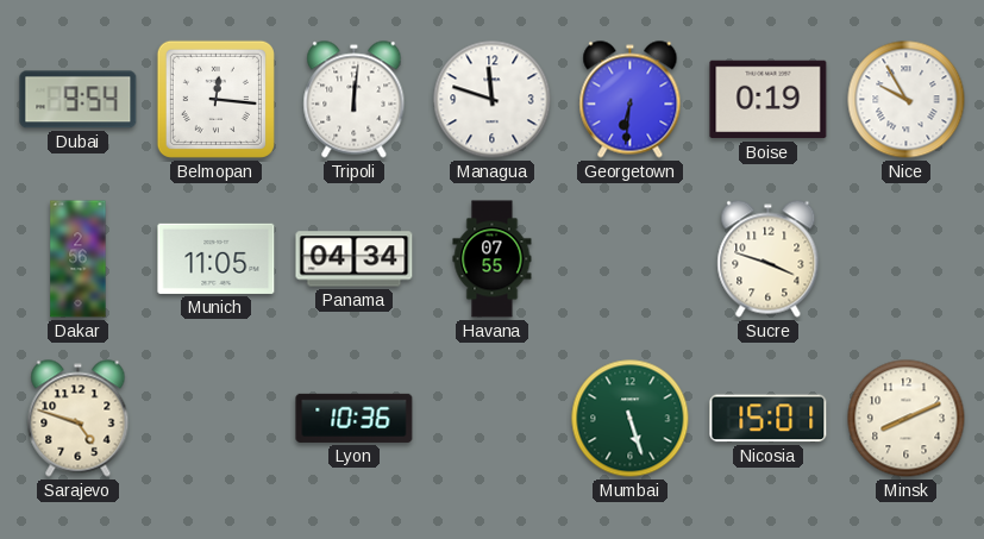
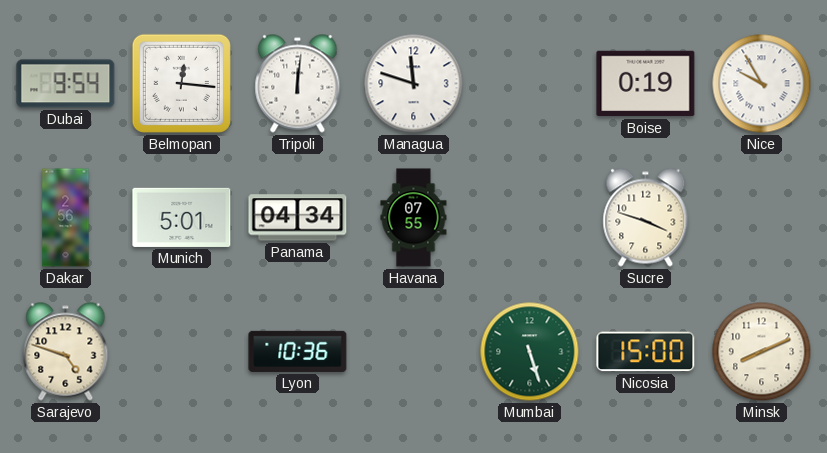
Georgetown: 6:31 -> none (631, 100)
Munich: 11:05 -> 5:01 (182, 217)
Nicosia: 15:01 -> 15:00 (646, 352)
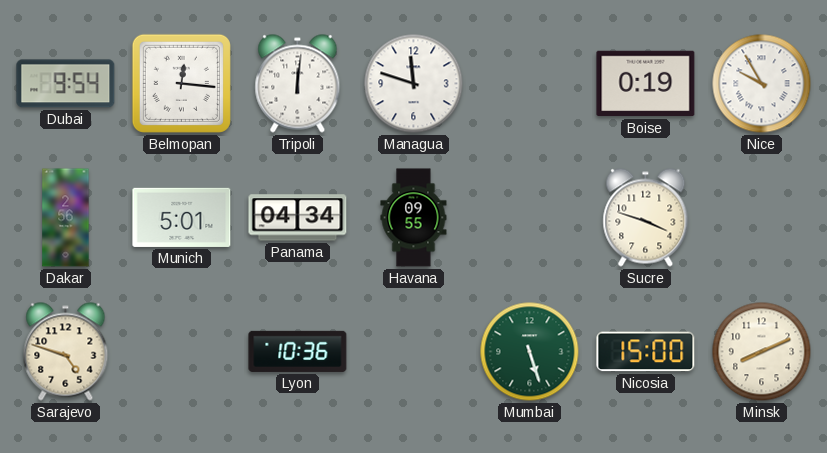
Havana: 07:55 -> 09:55 (414, 218)
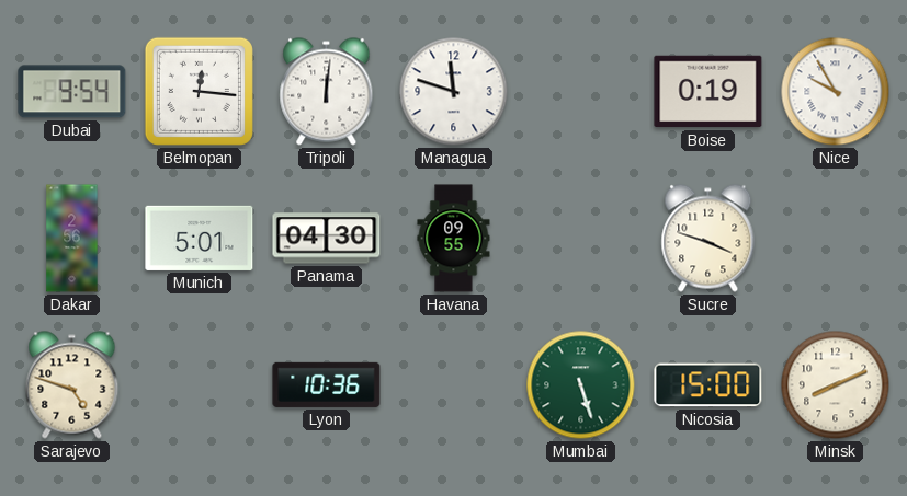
Panama: 04:34 -> 04:30 (327, 239)
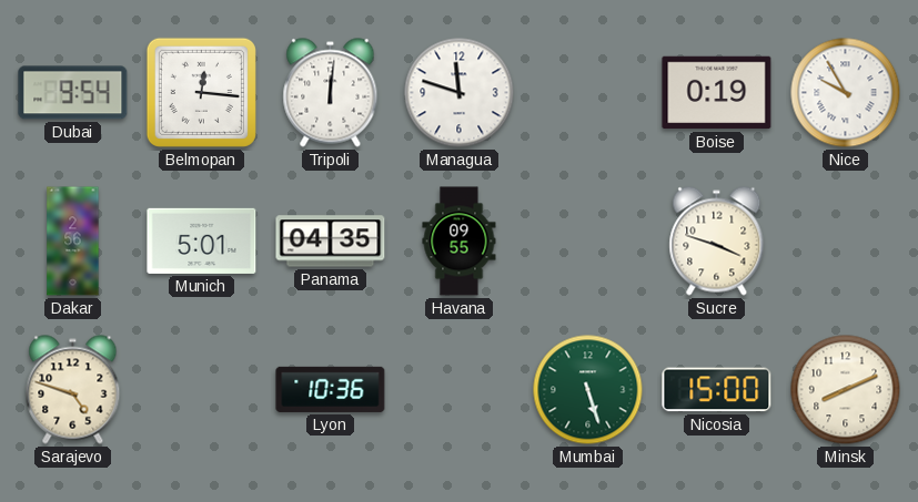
Panama: 04:30 -> 04:35 (331, 242)
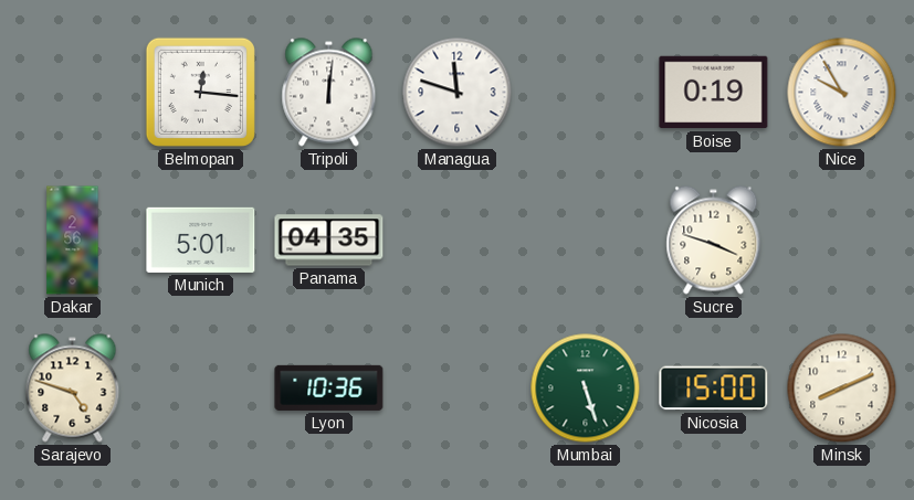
Dubai: 9:54 -> none (73, 93)
Havana: 09:55 -> none (460, 242)
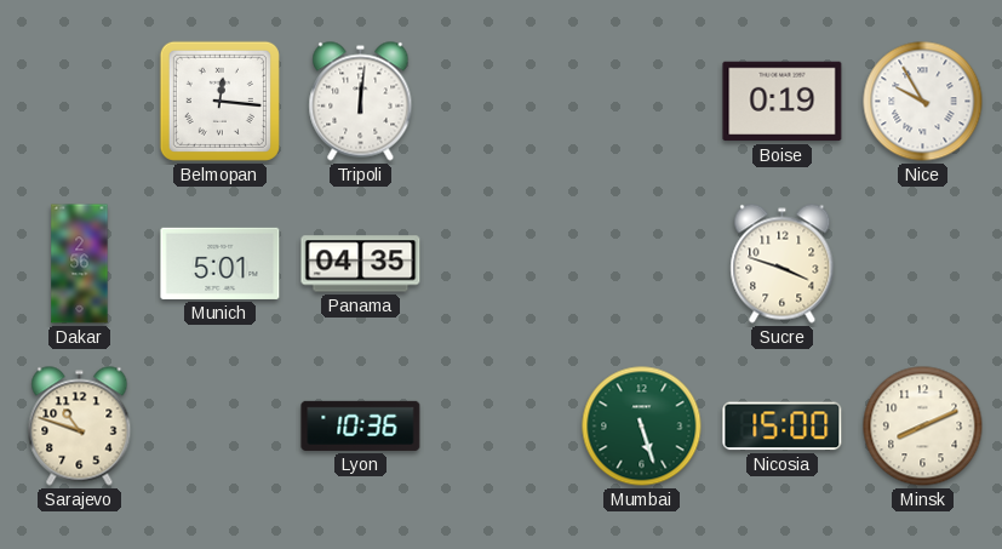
Managua: 11:48 -> none (458, 93)
Sarajevo: 4:48 -> 10:48 (80, 427)
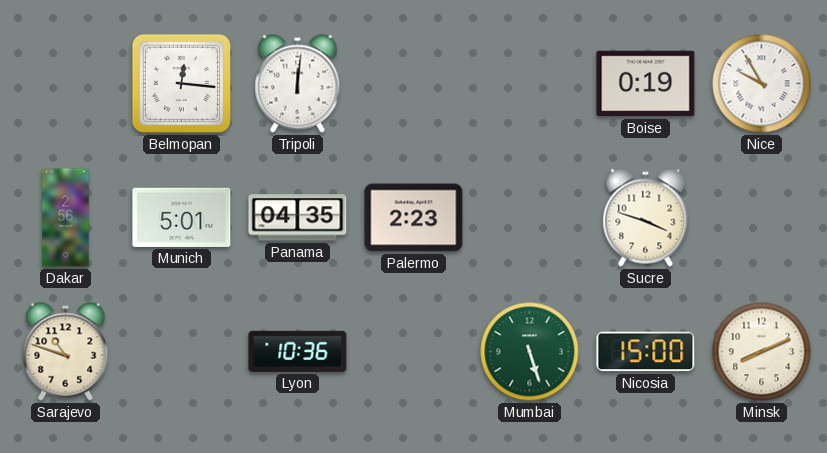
Palermo: none -> 2:23 (414, 218)
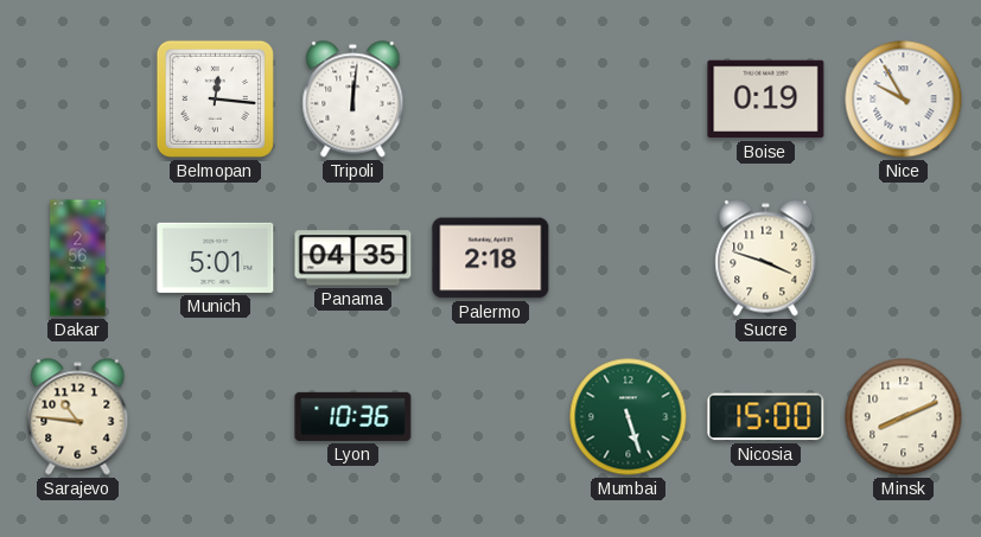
Palermo: 2:23 -> 2:18 (491, 258)
Sarajevo: 10:48 -> 10:46 (78, 417)
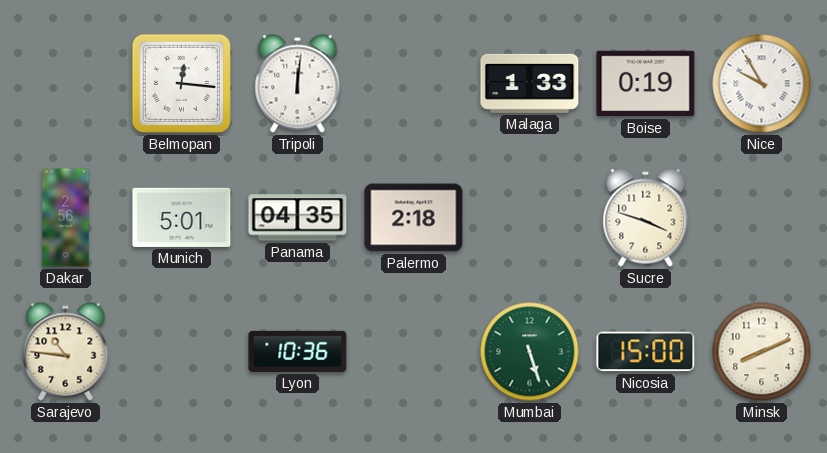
Malaga: none -> 1:33 (530, 83)
